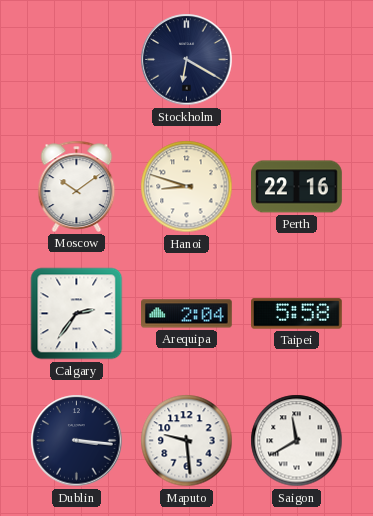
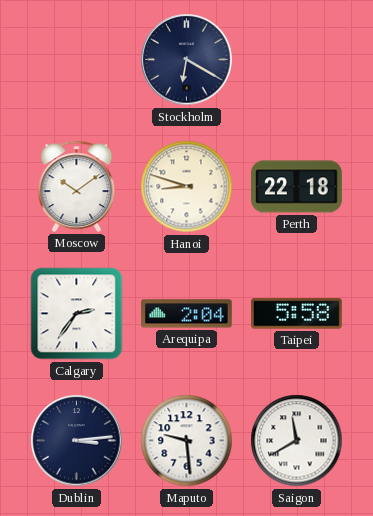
Perth: 22:16 -> 22:18 (297, 187)
Dublin: 3:16 -> 3:14 (77, 441)
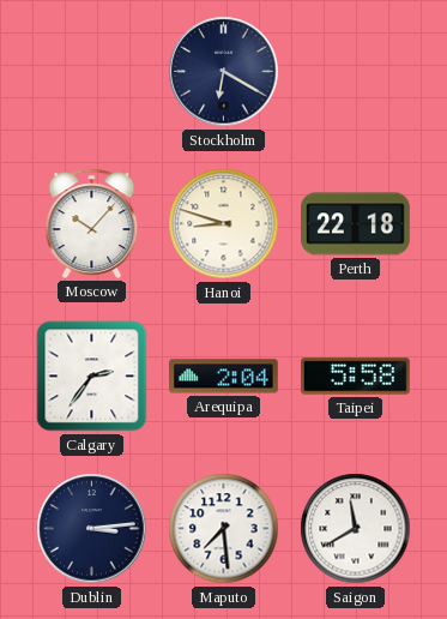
Moscow: 10:09 -> 10:07 (92, 223)
Maputo: 9:29 -> 7:29 (224, 529)
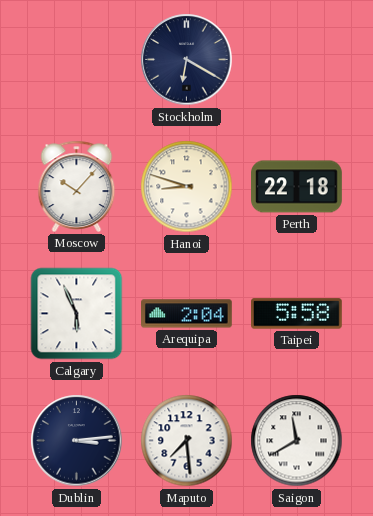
Calgary: 2:36 -> 5:56 (77, 314)
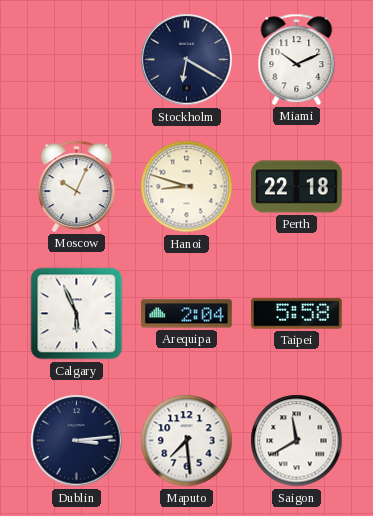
Miami: none -> 10:11 (297, 59)
Moscow: 10:07 -> 10:04 (77, 186)
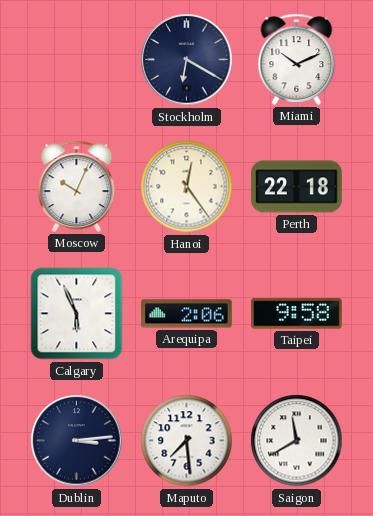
Hanoi: 8:48 -> 12:24 (187, 187)
Arequipa: 2:04 -> 2:06 (187, 314)
Taipei: 5:58 -> 9:58 (297, 314)
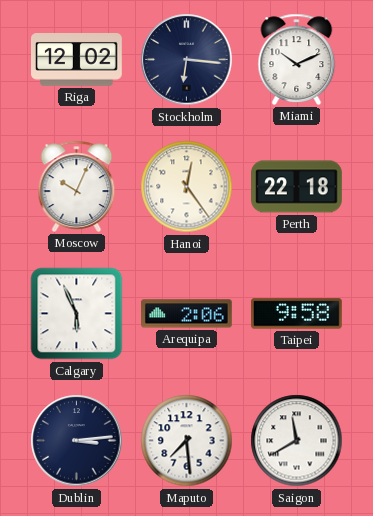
Riga: none -> 12:02 (77, 60)
Stockholm: 6:20 -> 6:16 (187, 60)
